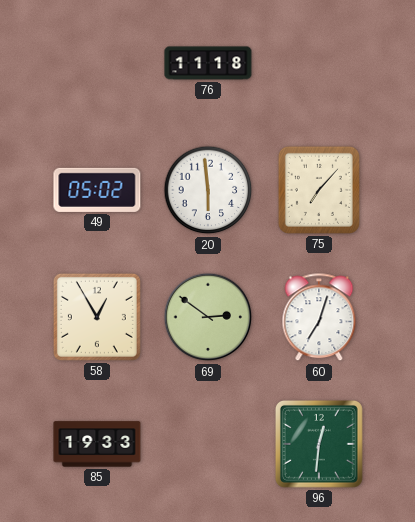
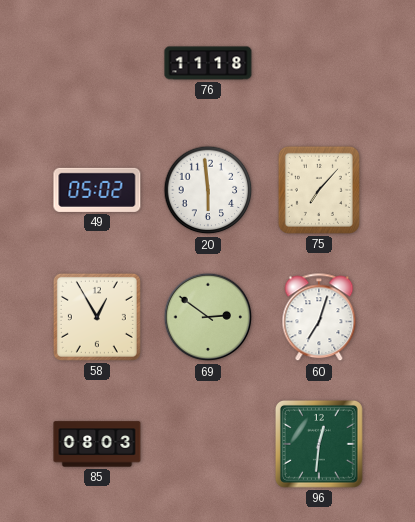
85: 19:33 -> 08:03 (97, 444)
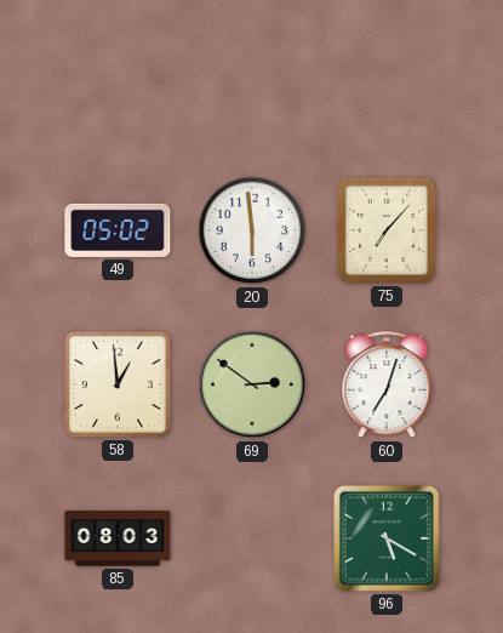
76: 11:18 -> none (208, 63)
58: 12:55 -> 12:59 (118, 384)
96: 12:31 -> 5:20 (387, 538)
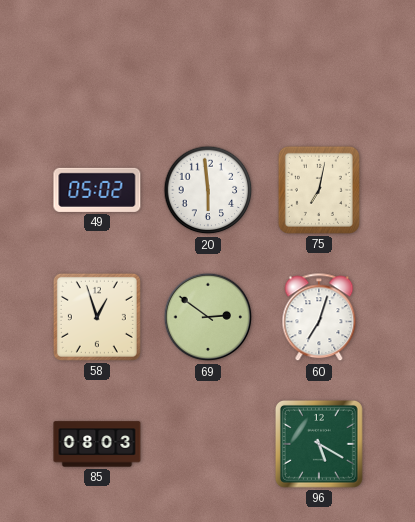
75: 7:07 -> 7:02 (319, 190)
58: 12:59 -> 12:57 (97, 317)
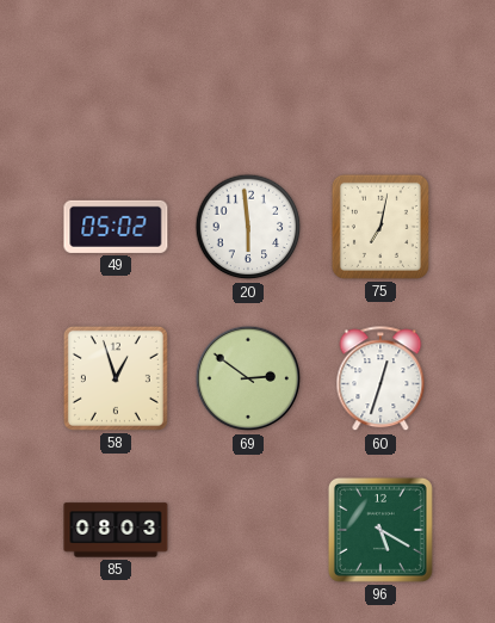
60: 7:03 -> 12:33 (380, 380)
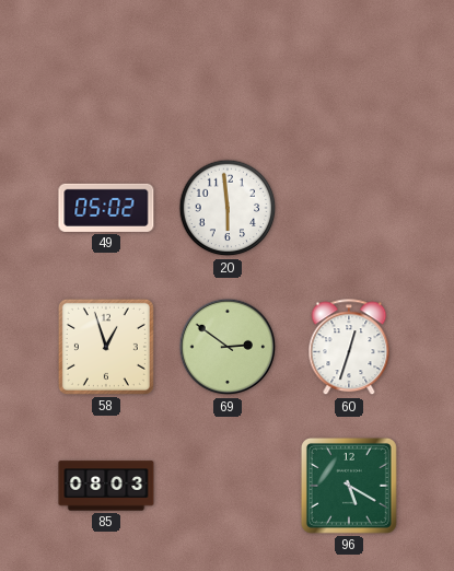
75: 7:02 -> none (380, 227)
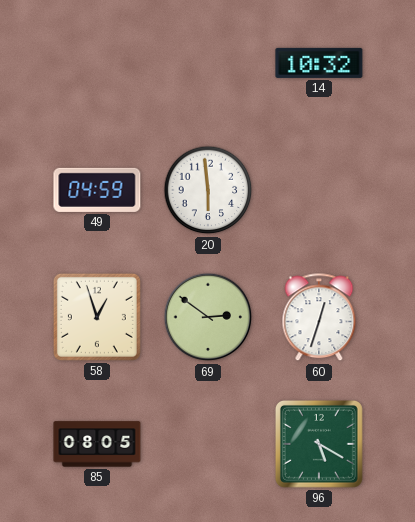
14: none -> 10:32 (319, 63)
49: 05:02 -> 04:59 (97, 190)
85: 08:03 -> 08:05 (97, 444)
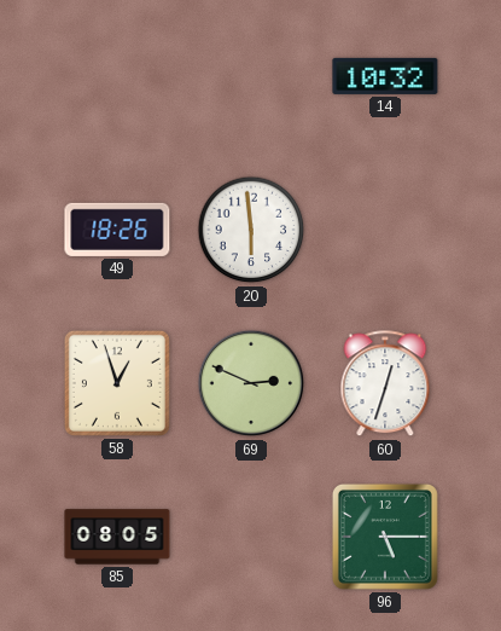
49: 04:59 -> 18:26 (117, 230)
69: 2:51 -> 2:49 (251, 383)
96: 5:20 -> 5:15 (385, 537)
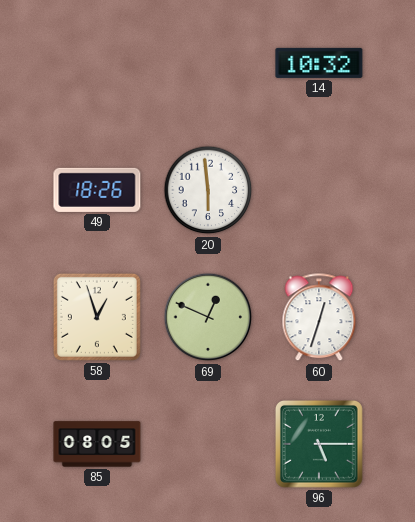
69: 2:49 -> 12:49 (208, 317)
